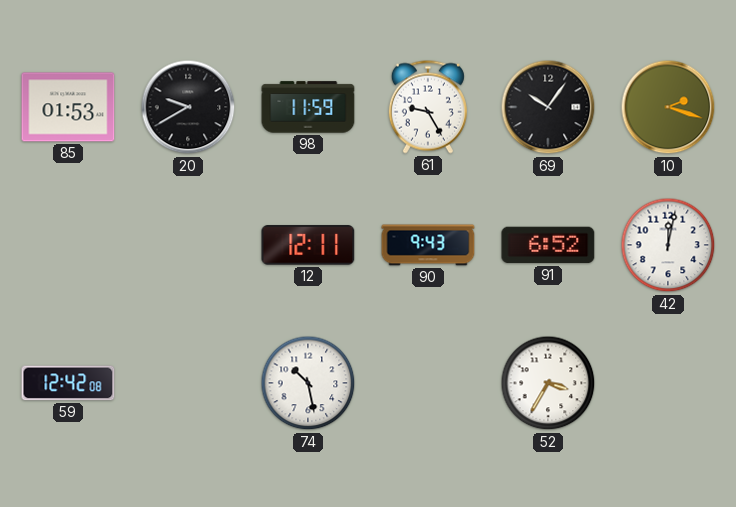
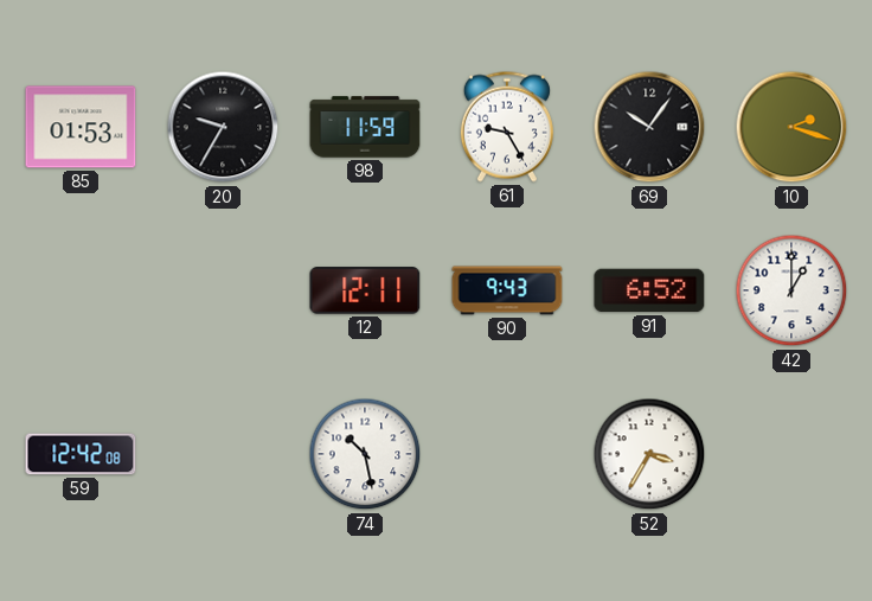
20: 9:40 -> 9:35 (223, 127)
42: 12:02 -> 1:00 (791, 290)
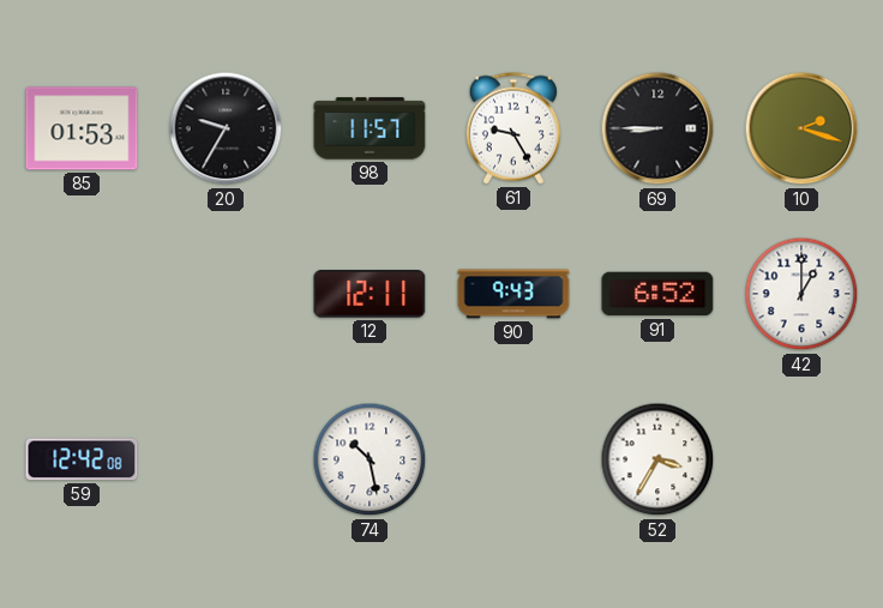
98: 11:59 -> 11:57 (370, 128)
69: 10:06 -> 8:45 (657, 128)
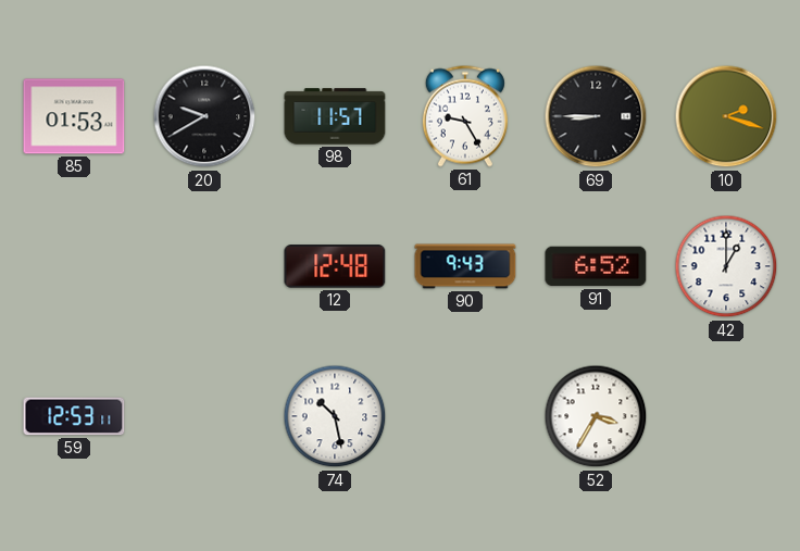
20: 9:35 -> 9:40 (204, 116)
12: 12:11 -> 12:48 (335, 266)
59: 12:42 -> 12:53 (74, 416)
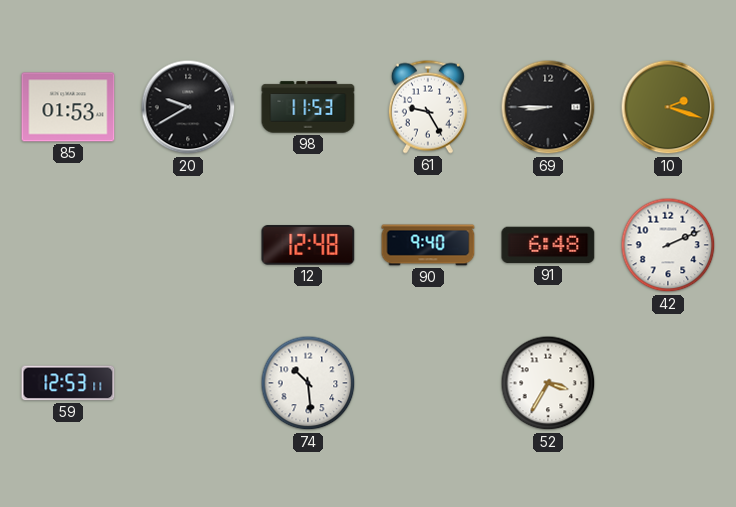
98: 11:57 -> 11:53 (308, 107)
90: 9:43 -> 9:40 (428, 245)
91: 6:52 -> 6:48 (548, 245)
42: 1:00 -> 2:11 (668, 245)
74: 10:28 -> 10:29 (308, 383)
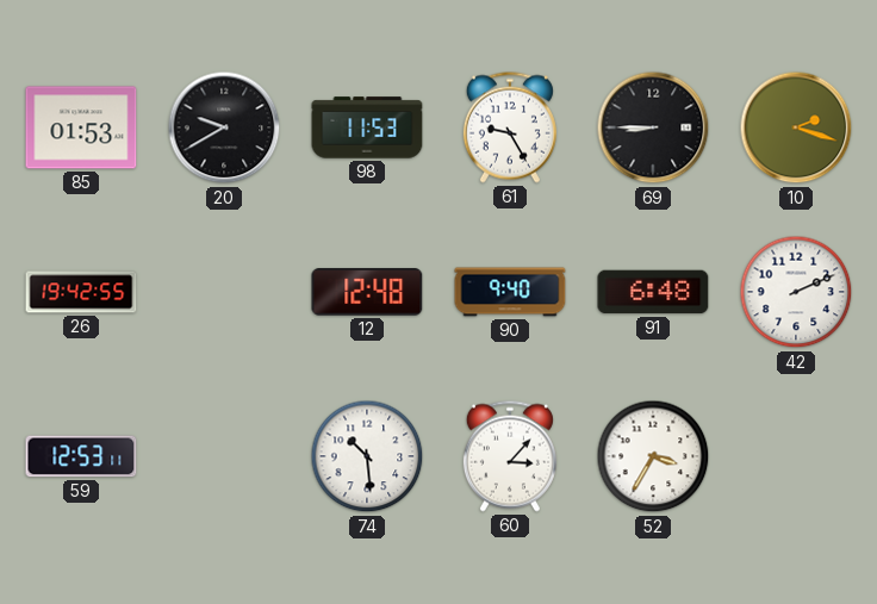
26: none -> 19:42 (81, 292)
60: none -> 3:07 (510, 456)
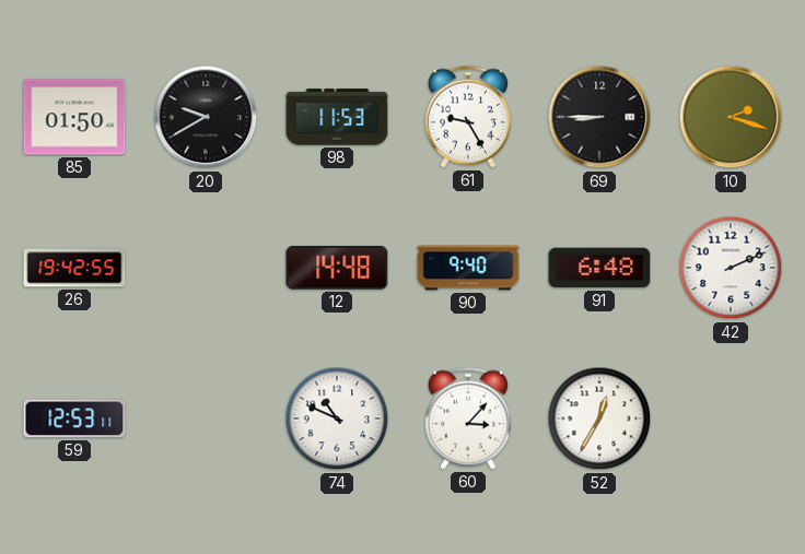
85: 01:53 -> 01:50 (74, 117)
12: 12:48 -> 14:48 (337, 268)
74: 10:29 -> 10:49 (337, 419)
52: 3:35 -> 12:35 (599, 419)
